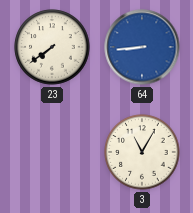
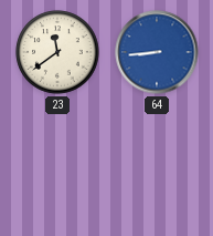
23: 7:39 -> 11:39 (57, 52)
3: 11:05 -> none (142, 152)
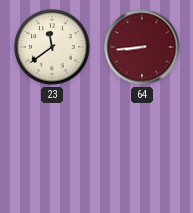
64 dial: blue -> burgundy (142, 47)
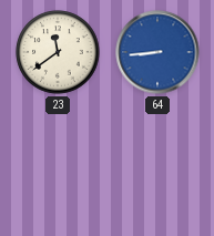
64 dial: burgundy -> blue (157, 52)
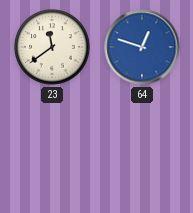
64: 8:44 -> 12:48 (142, 47)
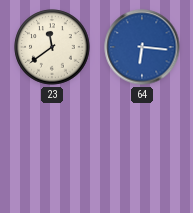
64: 12:48 -> 6:16 (142, 47)
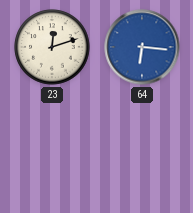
23: 11:39 -> 12:12 (52, 47)
